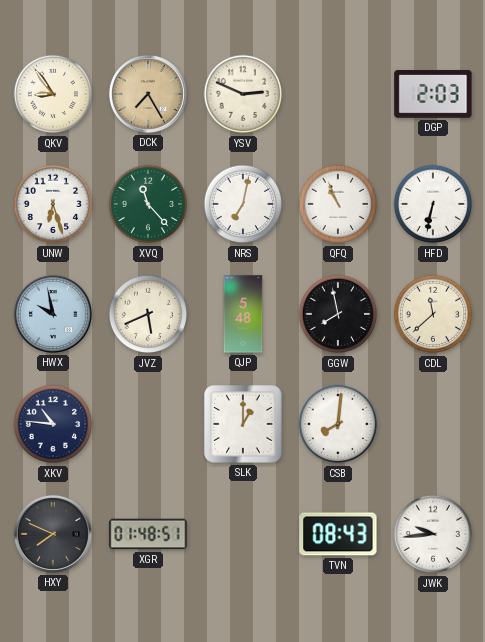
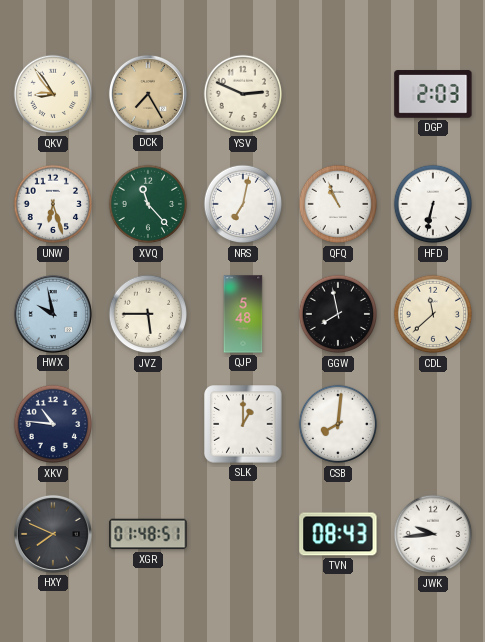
JVZ: 5:41 -> 5:45 (148, 314)
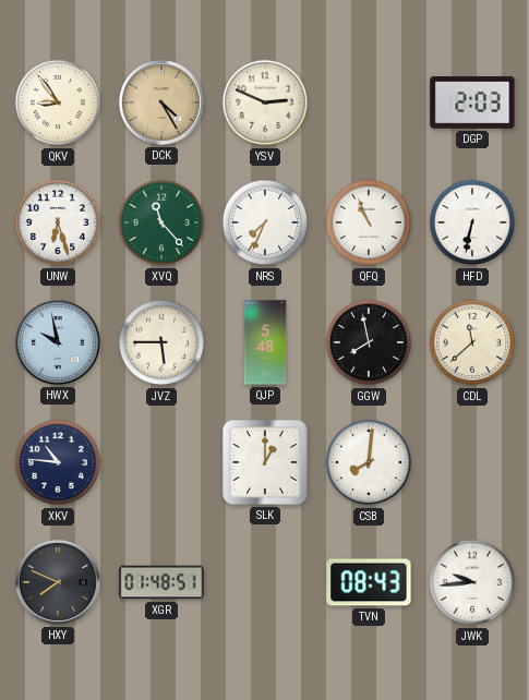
DCK: 7:25 -> 4:25 (161, 102)
NRS: 7:02 -> 7:34 (265, 222)
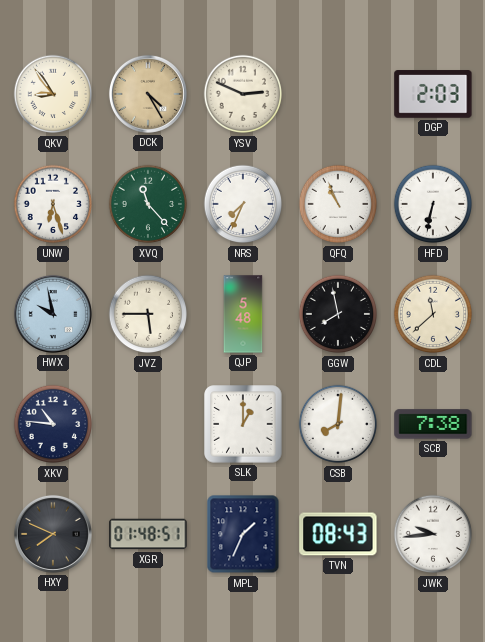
SCB: none -> 7:38 (433, 424)
MPL: none -> 1:34 (243, 534)
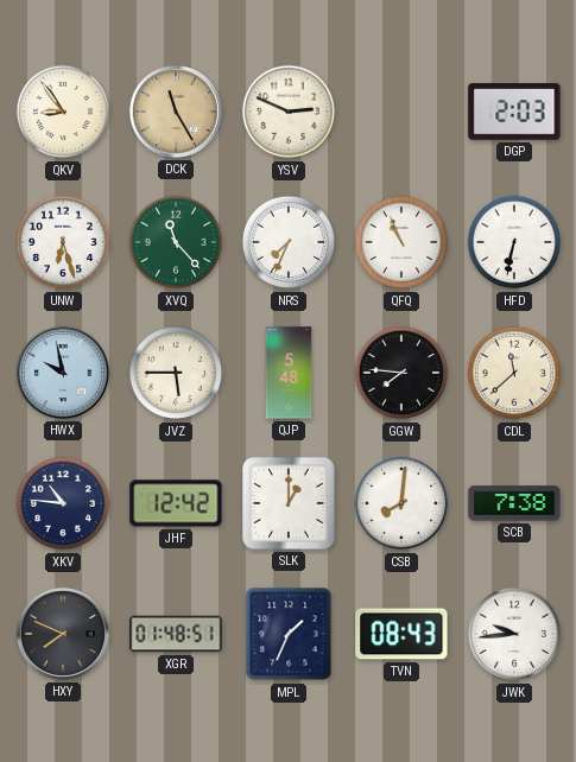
DCK: 4:25 -> 11:25 (176, 112)
GGW: 7:58 -> 7:46 (401, 373)
JHF: none -> 12:42 (176, 503)
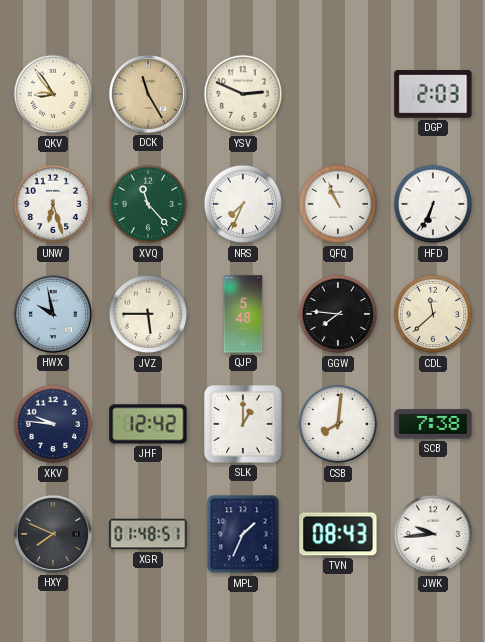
HFD: 6:32 -> 6:34 (433, 204)
XKV: 10:46 -> 9:46 (53, 424)
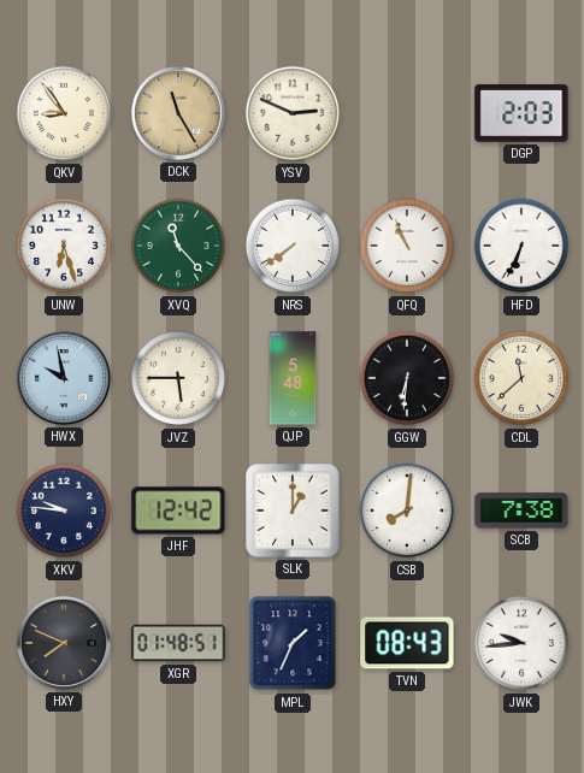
NRS: 7:34 -> 7:39 (293, 246)
GGW: 7:46 -> 6:31 (407, 378)
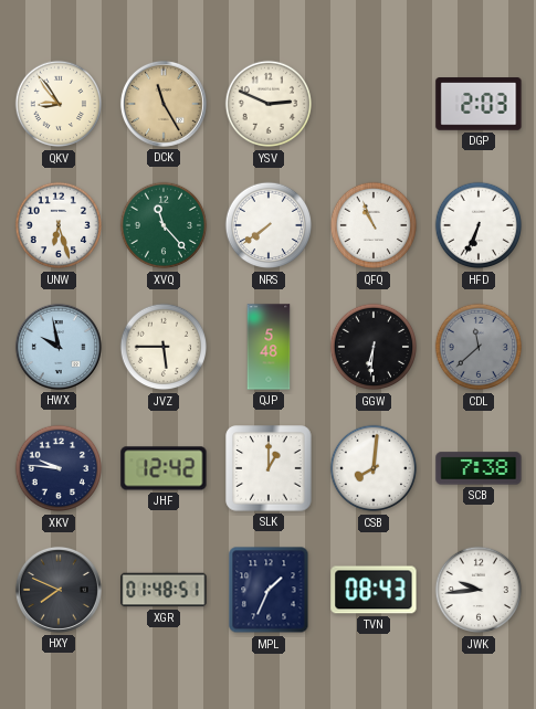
CDL dial: cream -> grey (479, 347)
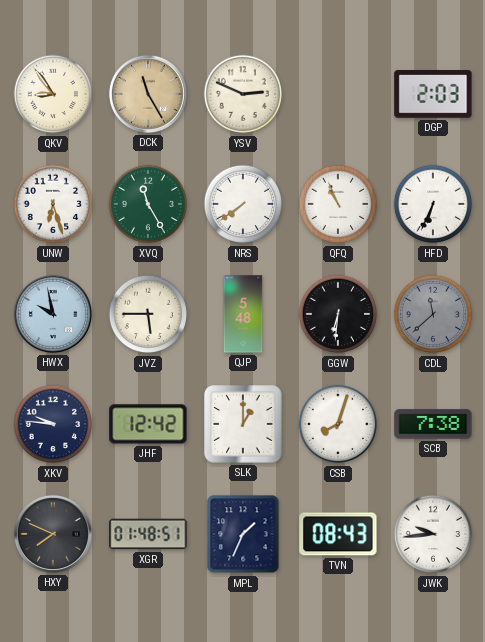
XVQ: 11:23 -> 11:25 (148, 204)
CSB: 8:01 -> 8:03 (338, 424)
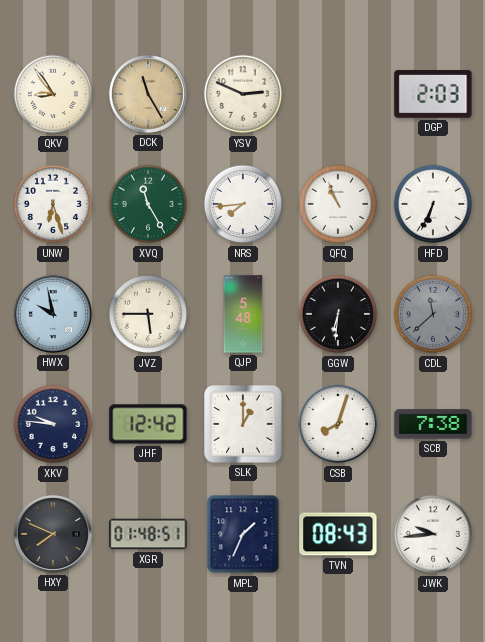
NRS: 7:39 -> 7:44 (243, 204)
